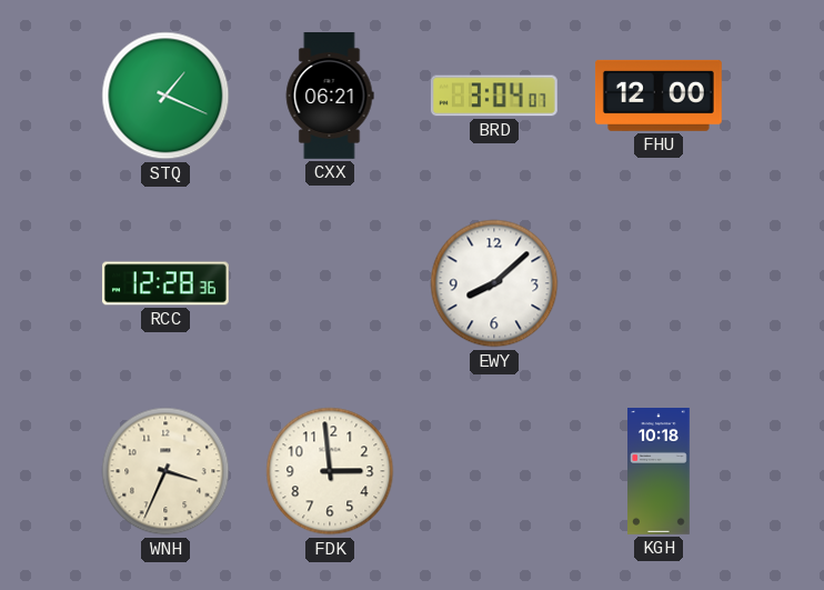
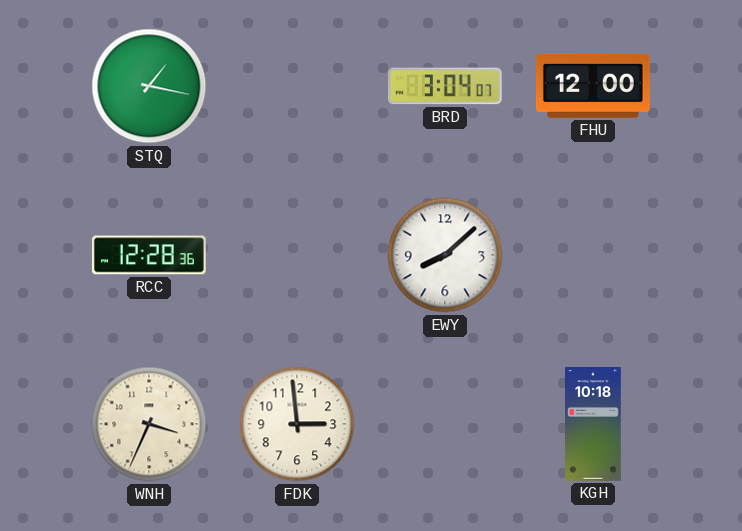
STQ: 1:19 -> 1:17 (149, 86)
CXX: 06:21 -> none (330, 97)
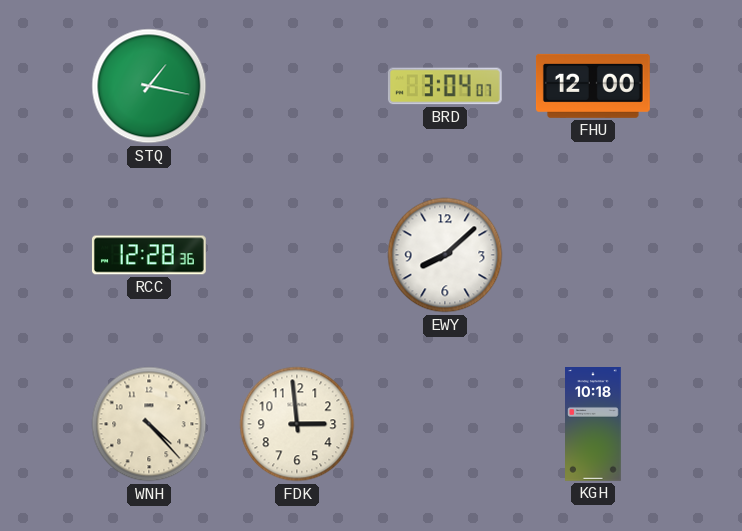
WNH: 3:34 -> 4:23 (149, 424)
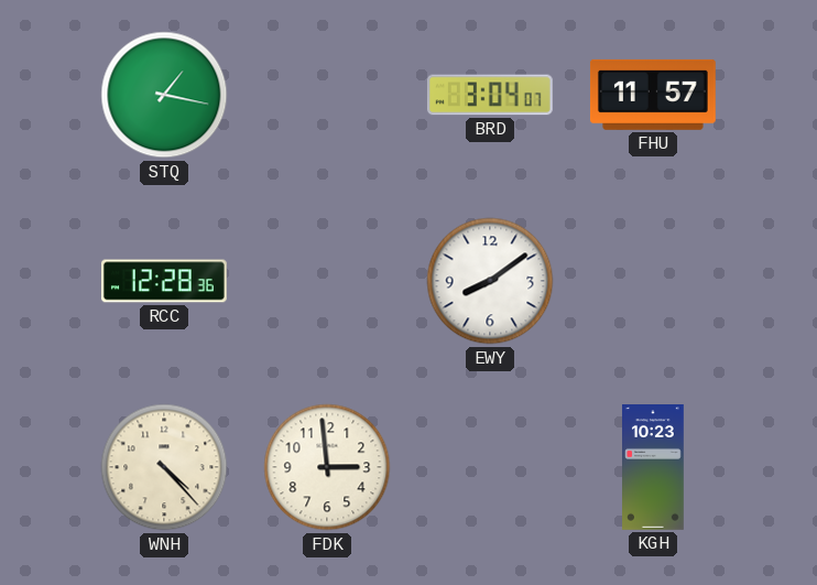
FHU: 12:00 -> 11:57 (653, 95)
EWY: 8:08 -> 8:09 (490, 281)
KGH: 10:18 -> 10:23 (654, 468)
